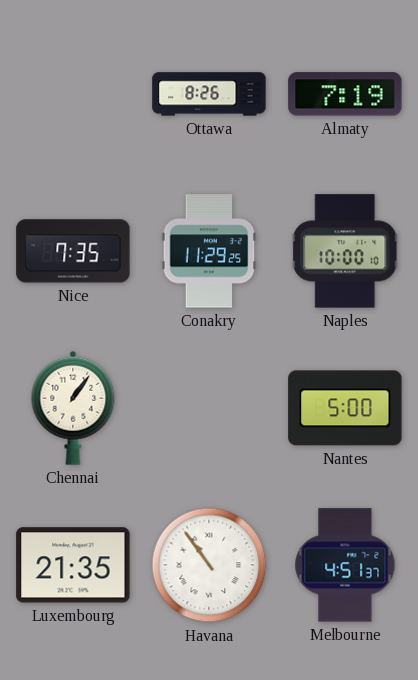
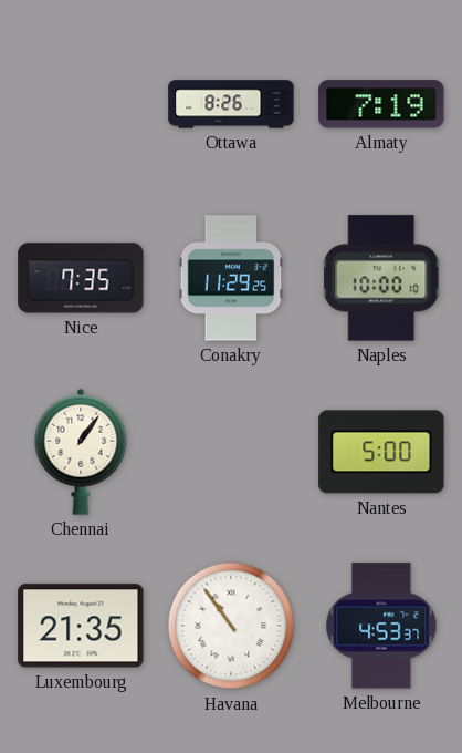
Melbourne: 4:51 -> 4:53 (381, 626)
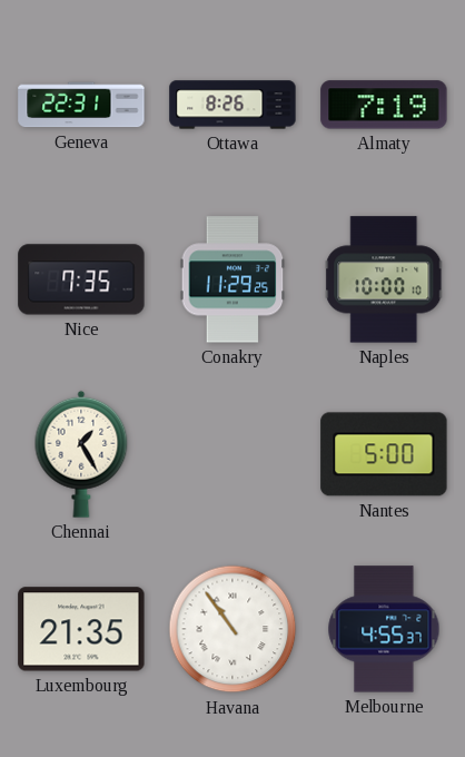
Geneva: none -> 22:31 (81, 105)
Chennai: 1:06 -> 1:25 (81, 454)
Melbourne: 4:53 -> 4:55 (384, 629)
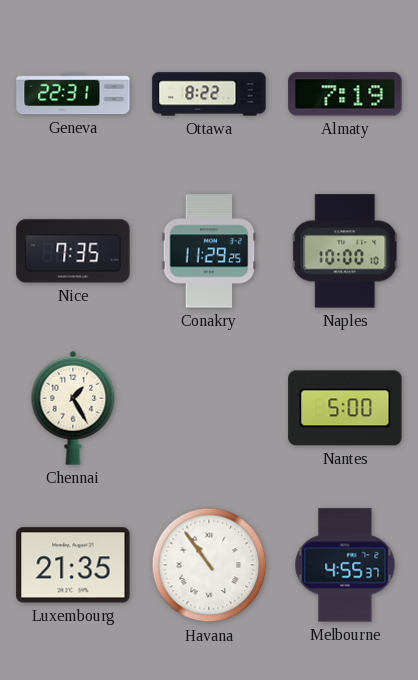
Ottawa: 8:26 -> 8:22 (209, 94)
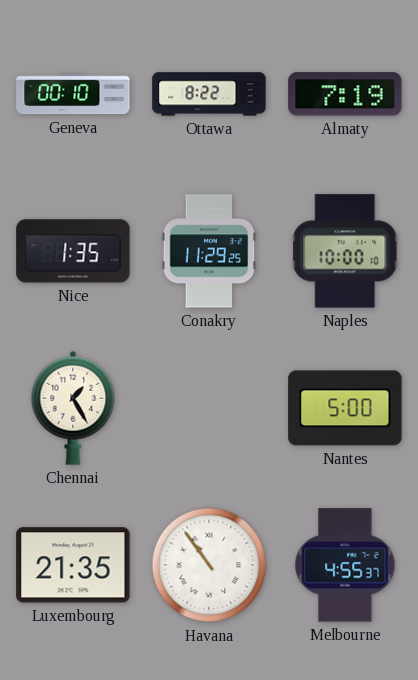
Geneva: 22:31 -> 00:10 (73, 94)
Nice: 7:35 -> 1:35 (73, 251)
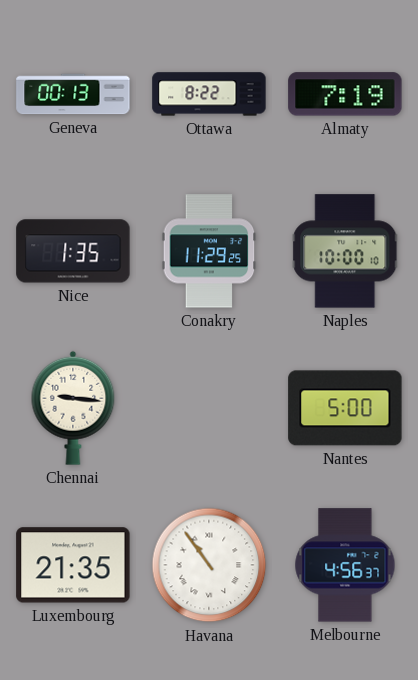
Geneva: 00:10 -> 00:13 (73, 94)
Chennai: 1:25 -> 9:16 (73, 408)
Melbourne: 4:55 -> 4:56 (345, 565)
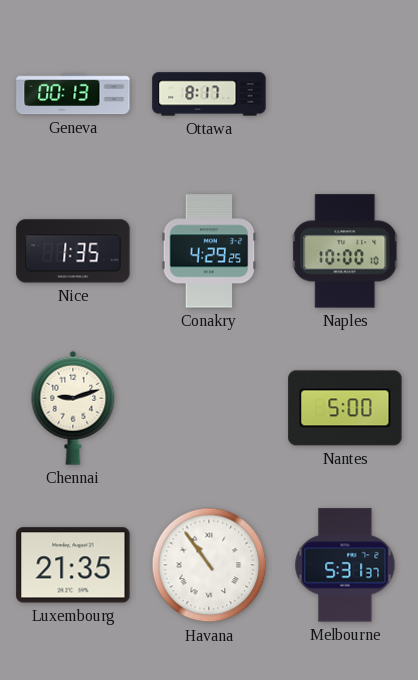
Ottawa: 8:22 -> 8:17 (209, 94)
Almaty: 7:19 -> none (345, 94)
Conakry: 11:29 -> 4:29 (209, 251)
Chennai: 9:16 -> 9:12 (73, 408)
Melbourne: 4:56 -> 5:31 (345, 565)
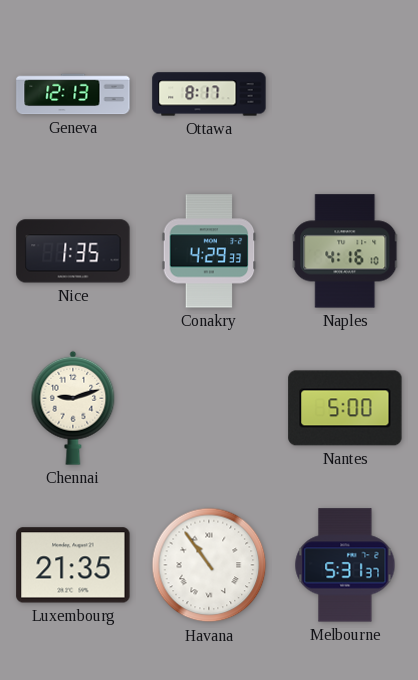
Geneva: 00:13 -> 12:13 (73, 94)
Conakry: 4:29:25 -> 4:29:33 (209, 251)
Naples: 10:00 -> 4:16 (345, 251)
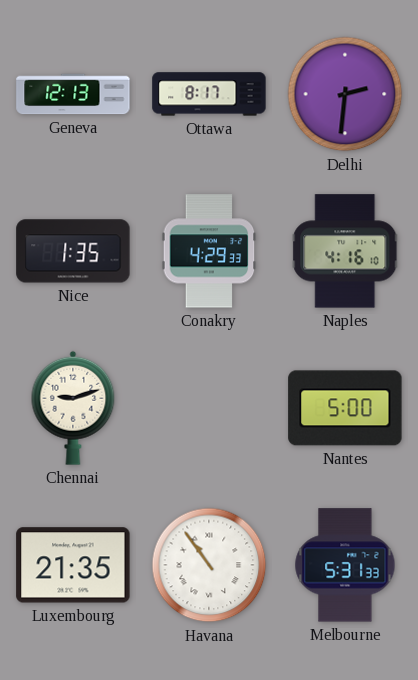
Delhi: none -> 2:31 (345, 94)
Melbourne: 5:31:37 -> 5:31:33 (345, 565)
